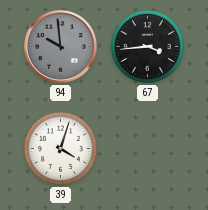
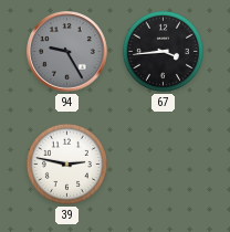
94: 9:59 -> 9:25 (67, 52)
39: 4:03 -> 2:47 (66, 164)
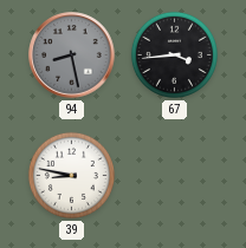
94: 9:25 -> 8:28 (72, 56)
39: 2:47 -> 8:47 (71, 175)
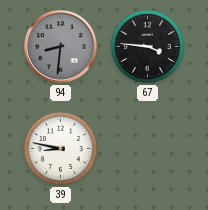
94: 8:28 -> 8:31 (61, 47)
67: 3:44 -> 3:46 (147, 46)
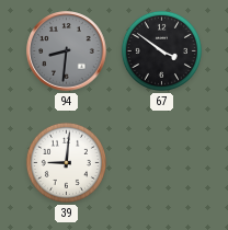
67: 3:46 -> 3:51 (161, 50)
39: 8:47 -> 9:01 (66, 162)
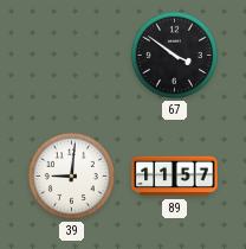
94: 8:31 -> none (67, 51)
89: none -> 11:57 (175, 177)
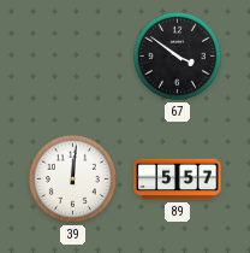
39: 9:01 -> 12:01 (72, 178)
89: 11:57 -> 5:57 (178, 180)
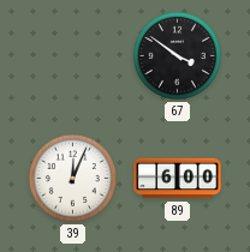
39: 12:01 -> 12:04 (72, 178)
89: 5:57 -> 6:00 (178, 179)
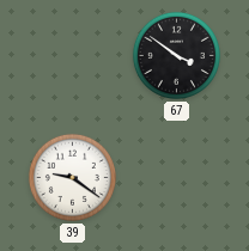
39: 12:04 -> 9:21 (72, 177)
89: 6:00 -> none (178, 179)
